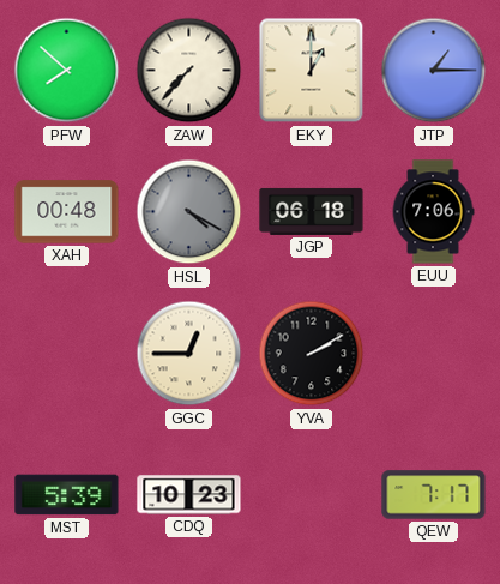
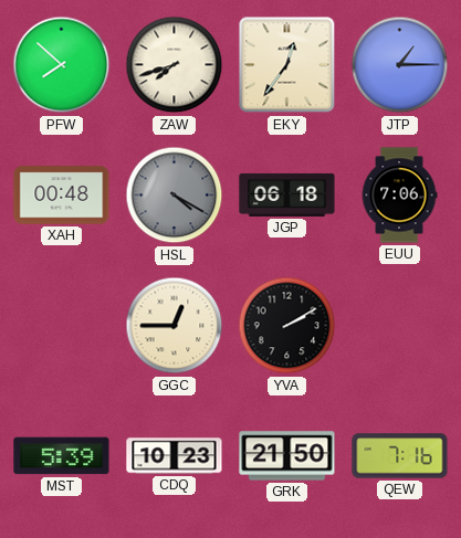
ZAW: 7:37 -> 7:42 (175, 65)
EKY: 1:00 -> 12:36 (287, 65)
GRK: none -> 21:50 (287, 456)
QEW: 7:17 -> 7:16 (400, 456)
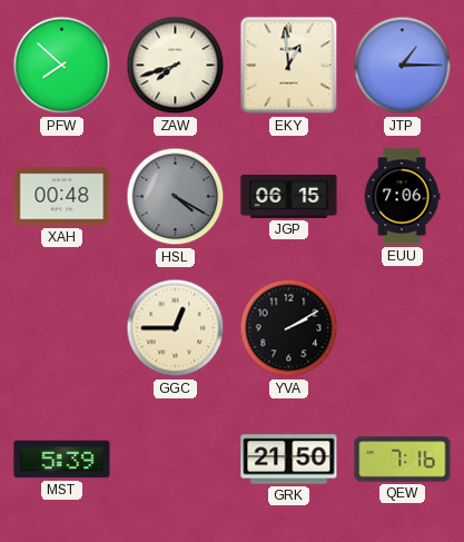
EKY: 12:36 -> 12:59 (289, 66)
JGP: 06:18 -> 06:15 (289, 196)
CDQ: 10:23 -> none (175, 456)
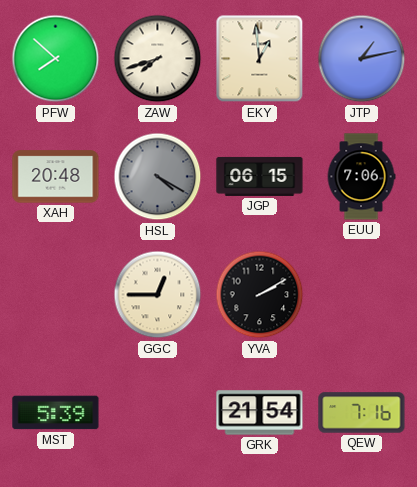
JTP: 1:15 -> 1:13 (362, 59)
XAH: 00:48 -> 20:48 (56, 177)
GRK: 21:50 -> 21:54 (260, 413)
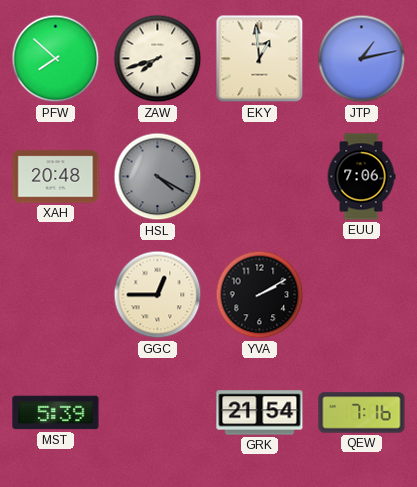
JGP: 06:15 -> none (260, 176)
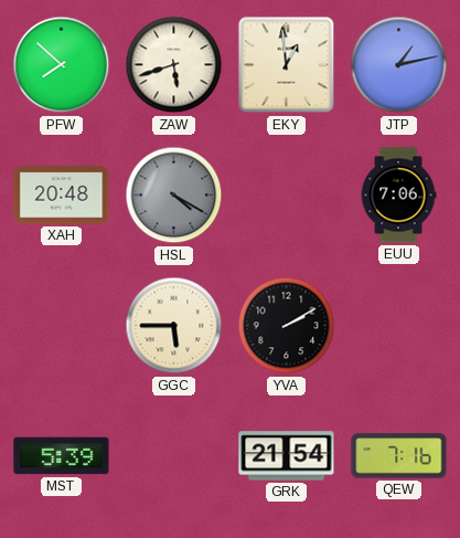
ZAW: 7:42 -> 5:42 (174, 65)
GGC: 12:45 -> 5:45 (174, 326)
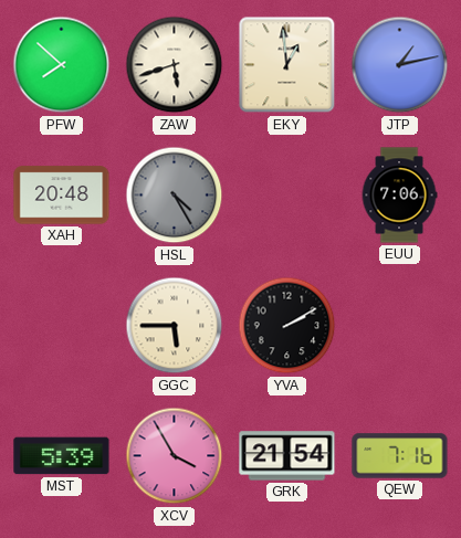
HSL: 4:20 -> 4:25 (175, 196)
XCV: none -> 3:55 (175, 456)
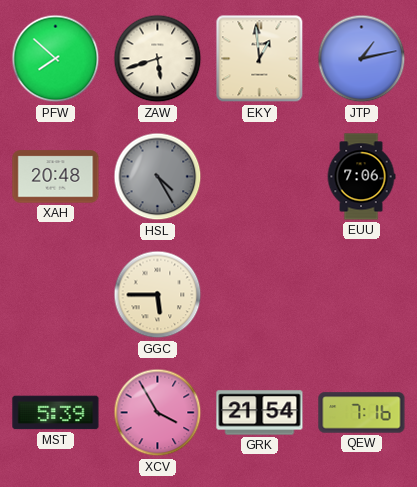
YVA: 2:10 -> none (287, 326)
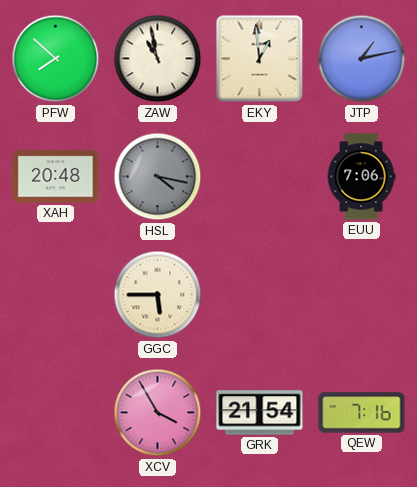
ZAW: 5:42 -> 10:58 (158, 59)
HSL: 4:25 -> 4:17 (158, 177)
MST: 5:39 -> none (56, 413)
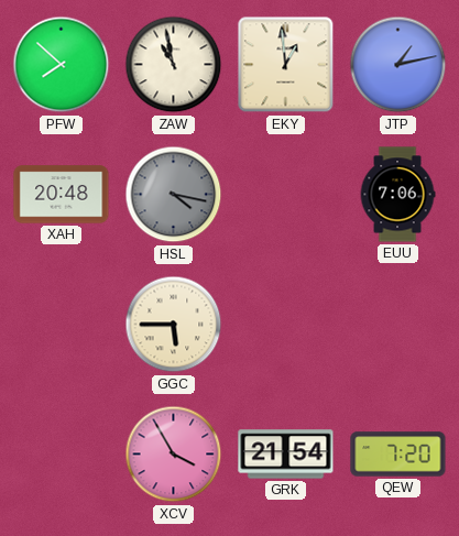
QEW: 7:16 -> 7:20 (398, 455)
